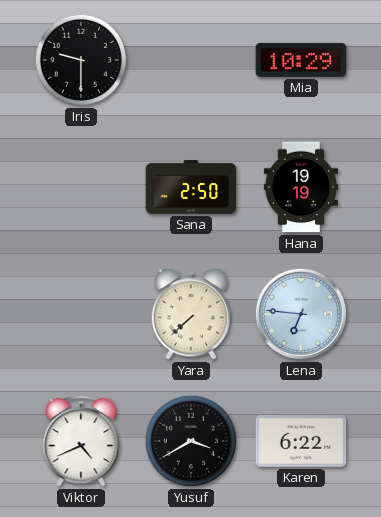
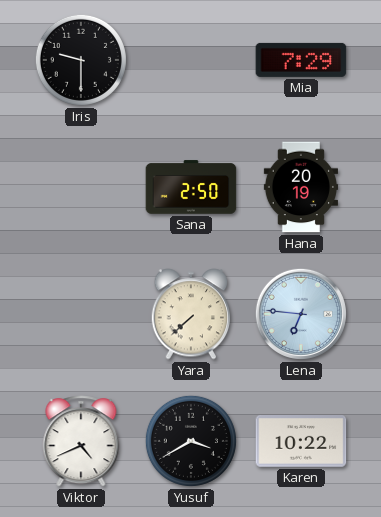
Mia: 10:29 -> 7:29 (301, 60)
Hana: 19:19 -> 20:19 (300, 187)
Karen: 6:22 -> 10:22 (301, 442)
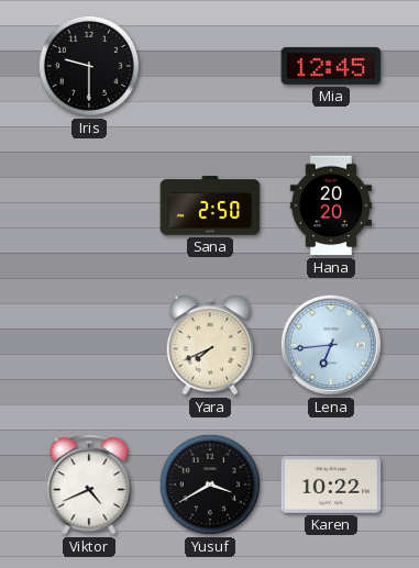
Mia: 7:29 -> 12:45 (331, 66)
Hana: 20:19 -> 20:20 (330, 205)
Yara: 7:38 -> 7:41 (210, 345)
Lena: 6:46 -> 6:44 (331, 345)
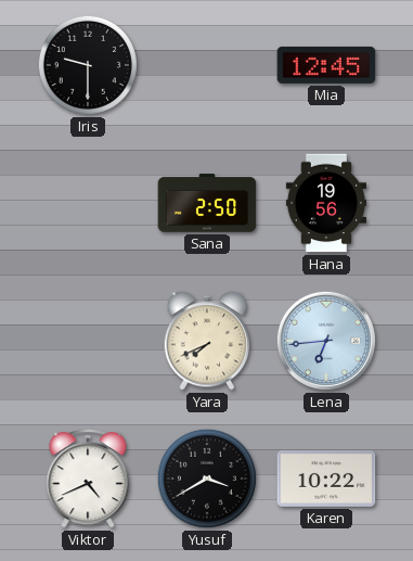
Hana: 20:20 -> 19:56 (325, 203)
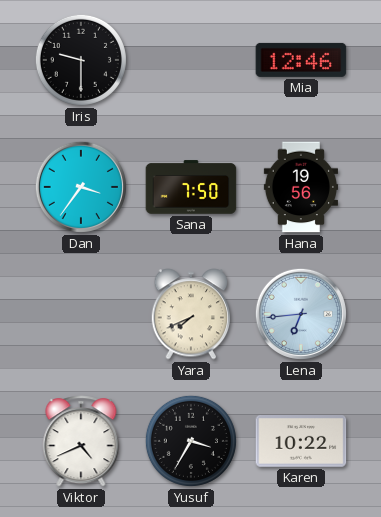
Mia: 12:45 -> 12:46 (301, 60)
Dan: none -> 3:36 (81, 187)
Sana: 2:50 -> 7:50 (191, 187)
Yusuf: 3:40 -> 3:35 (191, 441)
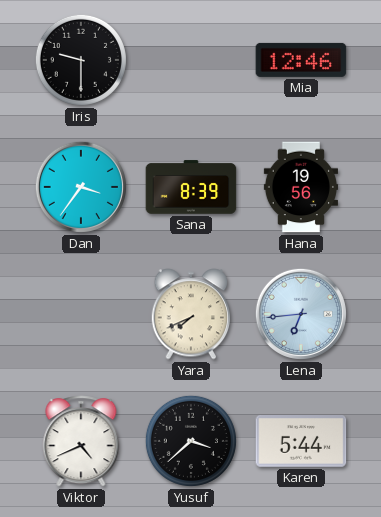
Sana: 7:50 -> 8:39 (191, 187)
Yusuf: 3:35 -> 3:38 (191, 441)
Karen: 10:22 -> 5:44 (301, 442)
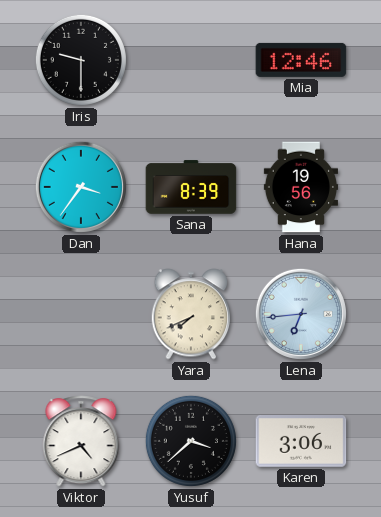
Karen: 5:44 -> 3:06 (301, 442)
